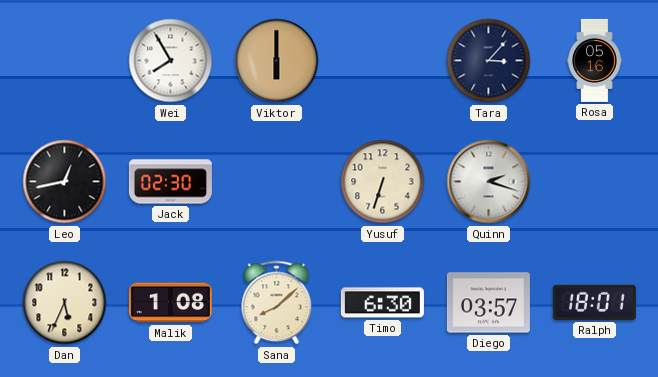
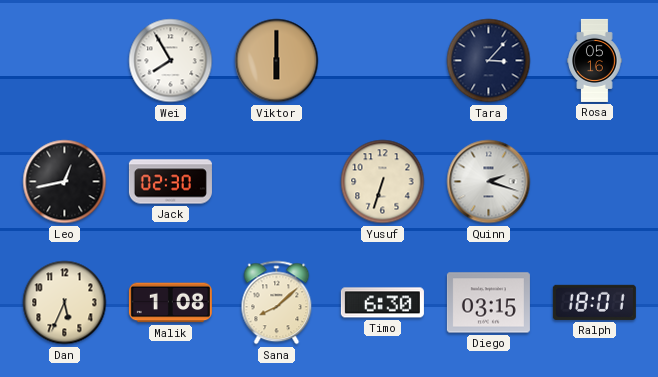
Diego: 03:57 -> 03:15 (488, 303)
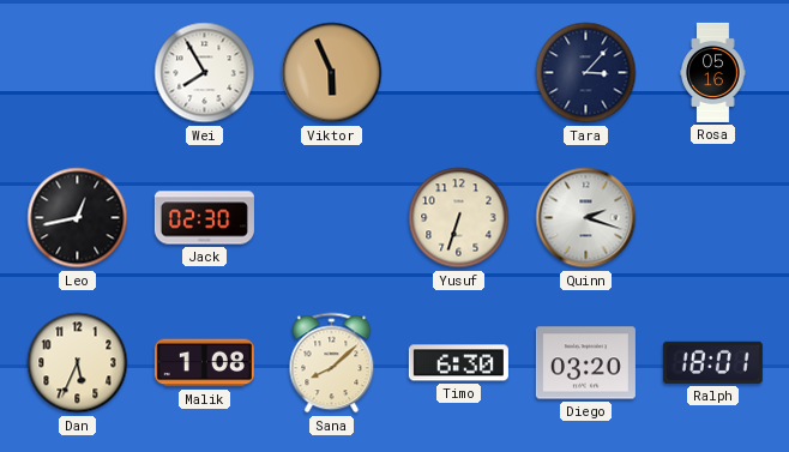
Viktor: 6:00 -> 5:56 (332, 73)
Diego: 03:15 -> 03:20 (585, 363)
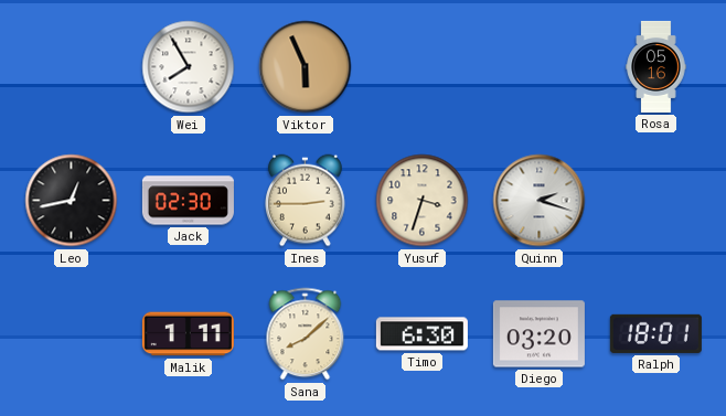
Tara: 3:07 -> none (586, 73)
Ines: none -> 2:45 (306, 201)
Yusuf: 6:33 -> 3:33 (423, 201)
Dan: 5:34 -> none (78, 363)
Malik: 1:08 -> 1:11 (188, 334)
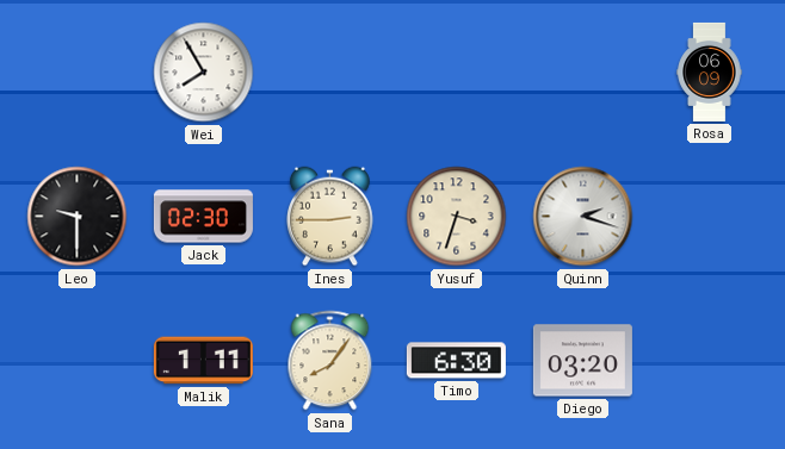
Viktor: 5:56 -> none (306, 67)
Rosa: 05:16 -> 06:09 (710, 71)
Leo: 12:43 -> 9:30 (78, 217)
Sana: 8:08 -> 8:06 (330, 361)
Ralph: 18:01 -> none (655, 333)
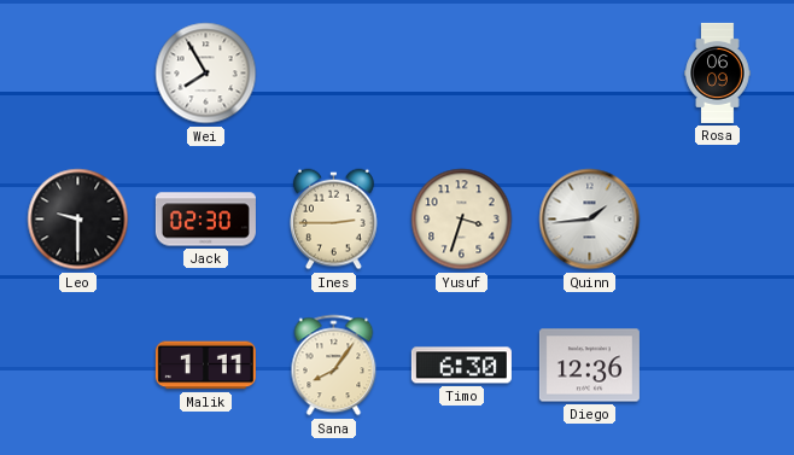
Quinn: 2:18 -> 1:44 (590, 220)
Diego: 03:20 -> 12:36 (589, 366)
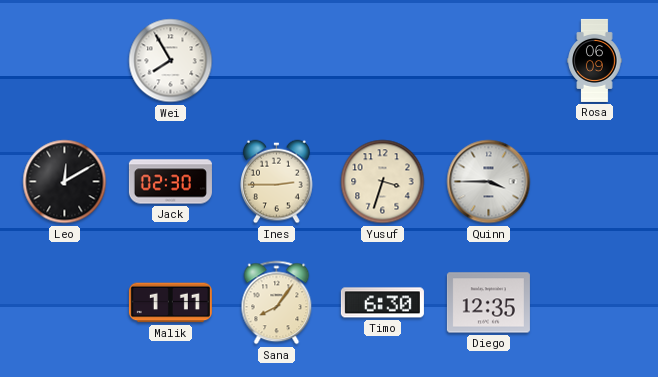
Leo: 9:30 -> 12:10 (65, 182)
Quinn: 1:44 -> 3:45 (489, 182)
Diego: 12:36 -> 12:35 (488, 303)
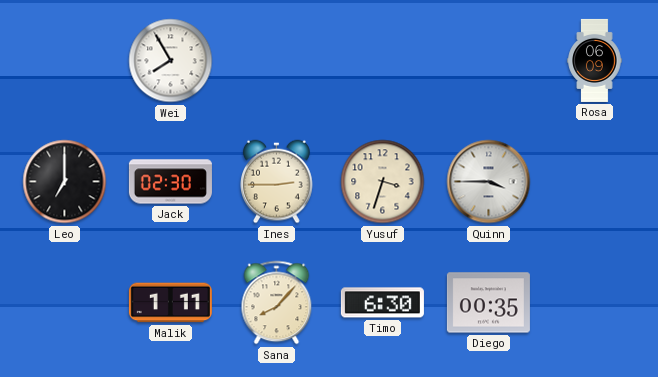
Leo: 12:10 -> 7:00 (65, 182)
Sana: 8:06 -> 8:07 (277, 303)
Diego: 12:35 -> 00:35 (488, 303)
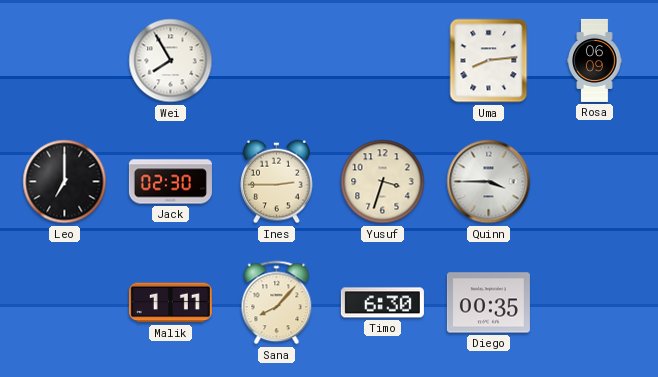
Uma: none -> 8:14 (489, 61)
